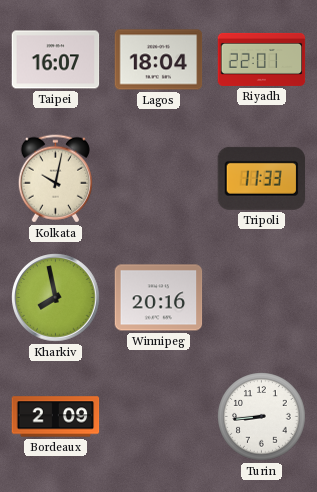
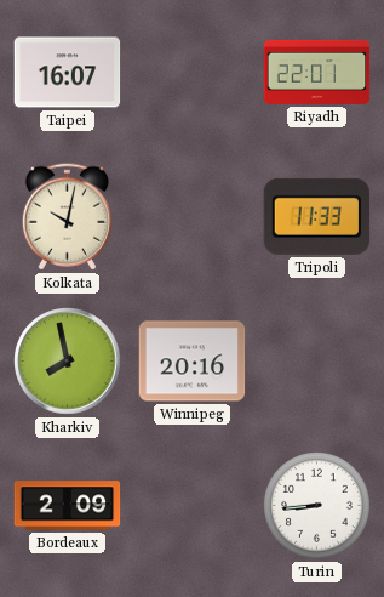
Lagos: 18:04 -> none (159, 60)
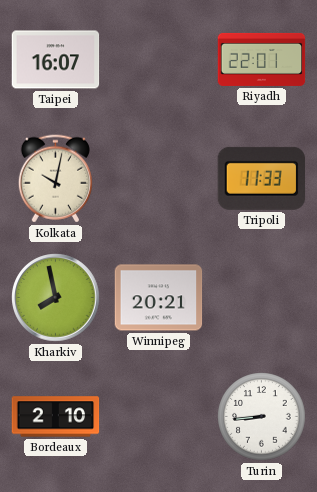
Winnipeg: 20:16 -> 20:21 (159, 298)
Bordeaux: 2:09 -> 2:10 (56, 417)
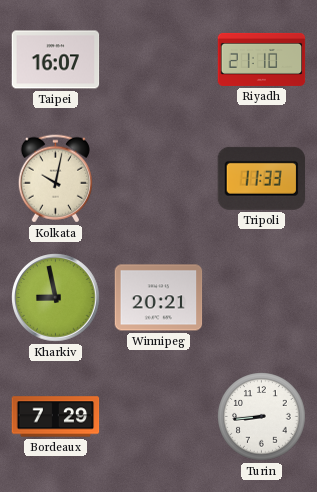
Riyadh: 22:01 -> 21:10 (262, 59)
Kharkiv: 7:58 -> 8:58 (56, 298)
Bordeaux: 2:10 -> 7:29 (56, 417)
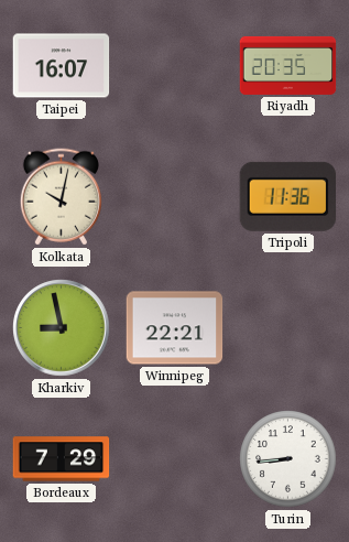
Riyadh: 21:10 -> 20:35 (288, 65)
Tripoli: 11:33 -> 11:36 (287, 196)
Winnipeg: 20:21 -> 22:21 (175, 328)
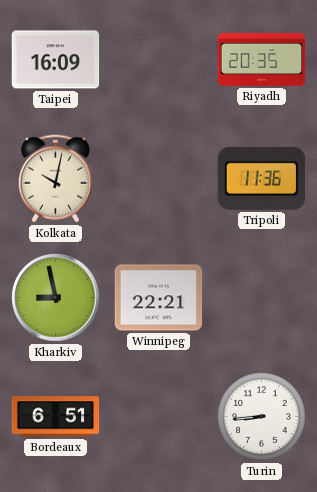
Taipei: 16:07 -> 16:09 (56, 60)
Bordeaux: 7:29 -> 6:51 (56, 417)
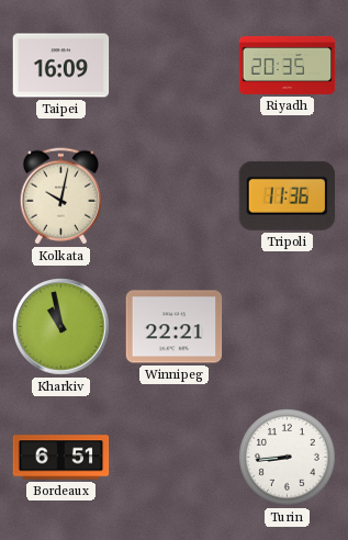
Kharkiv: 8:58 -> 10:58 (61, 327)
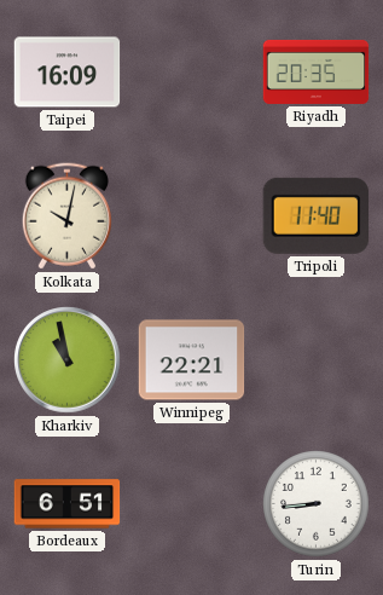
Tripoli: 11:36 -> 11:40 (315, 215)
